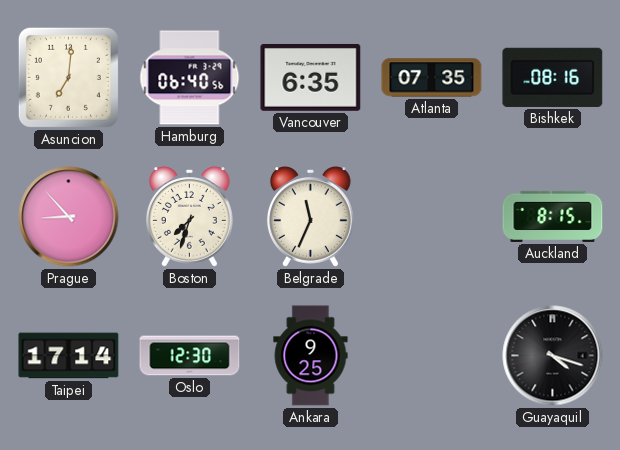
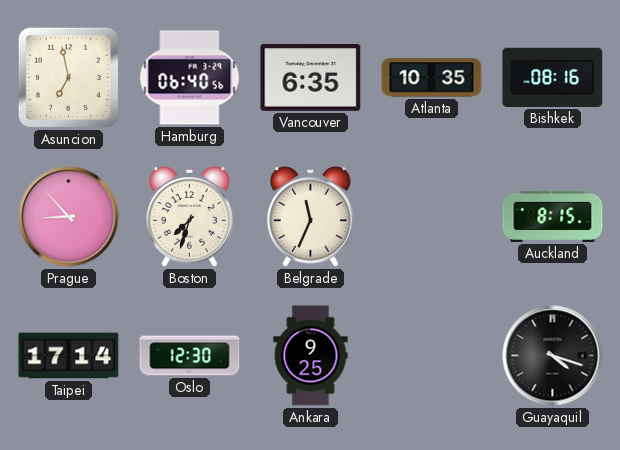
Asuncion: 7:01 -> 6:58 (68, 77)
Atlanta: 07:35 -> 10:35 (432, 78)
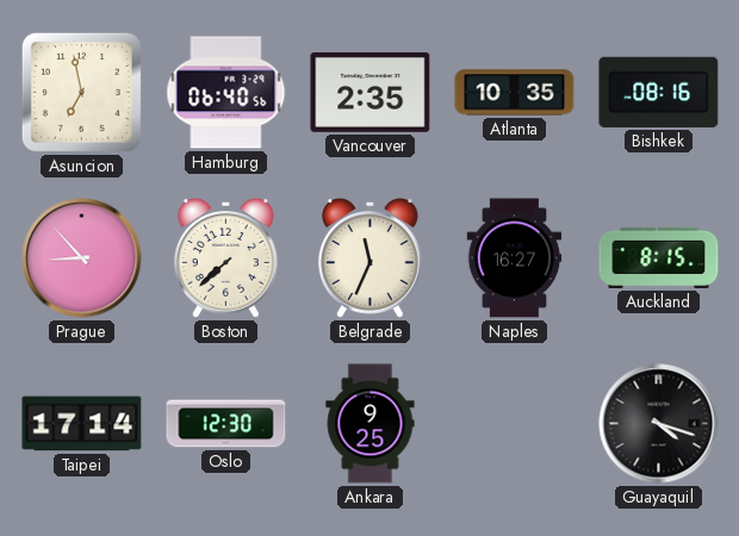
Vancouver: 6:35 -> 2:35 (371, 92)
Boston: 7:33 -> 7:38 (225, 258)
Naples: none -> 16:27 (515, 258)
